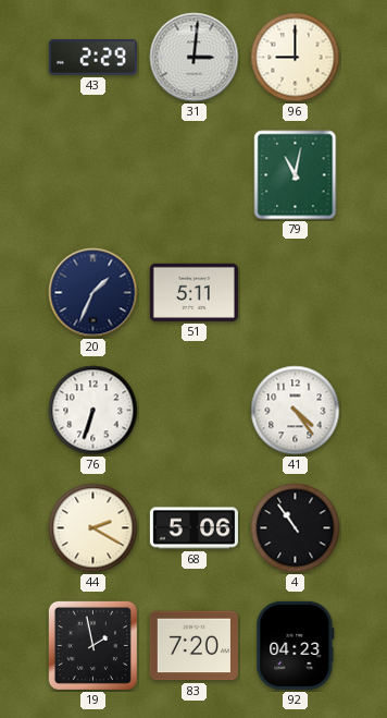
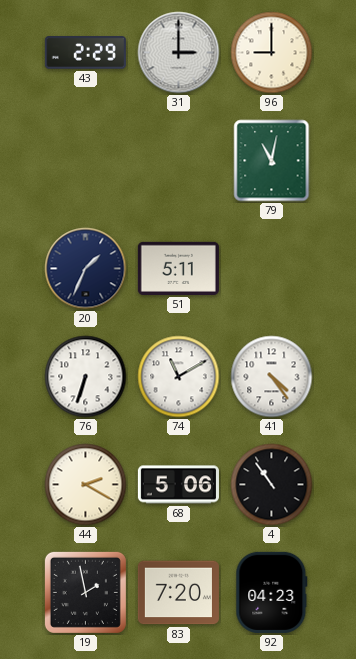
31: 3:01 -> 3:00 (179, 53)
74: none -> 11:10 (179, 377)
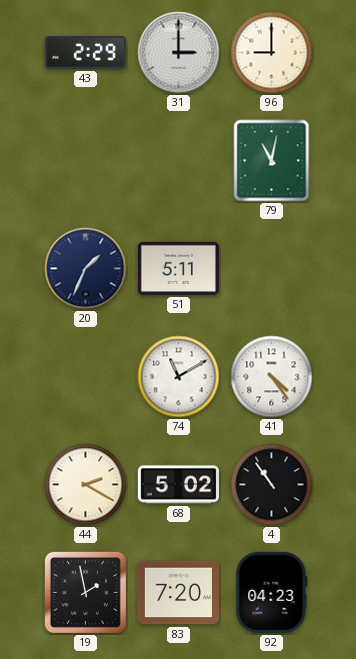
76: 6:33 -> none (86, 377)
68: 5:06 -> 5:02 (178, 485)
